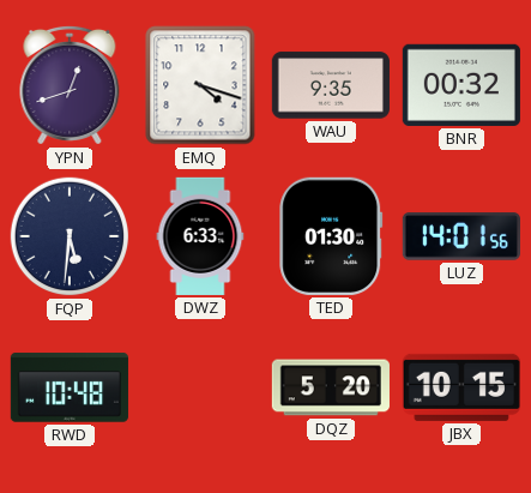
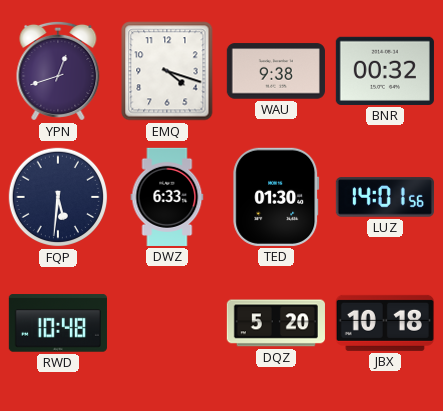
WAU: 9:35 -> 9:38 (276, 71)
JBX: 10:15 -> 10:18 (385, 323)
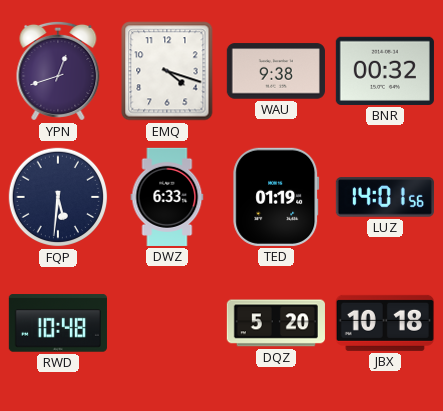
TED: 01:30 -> 01:19 (276, 197)
